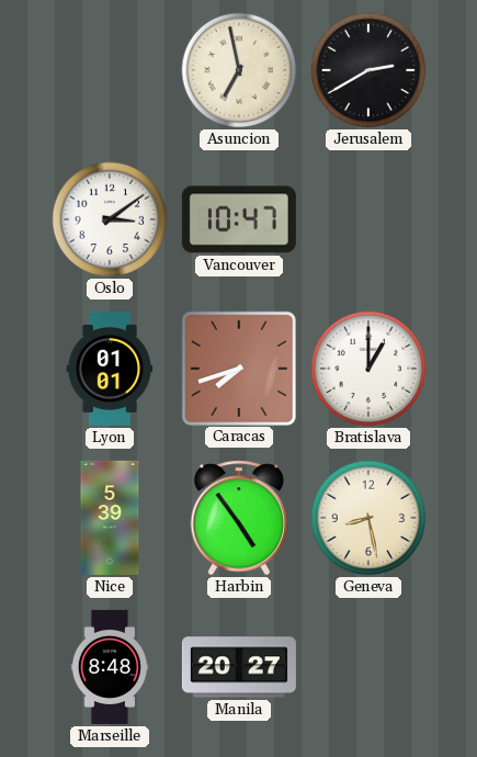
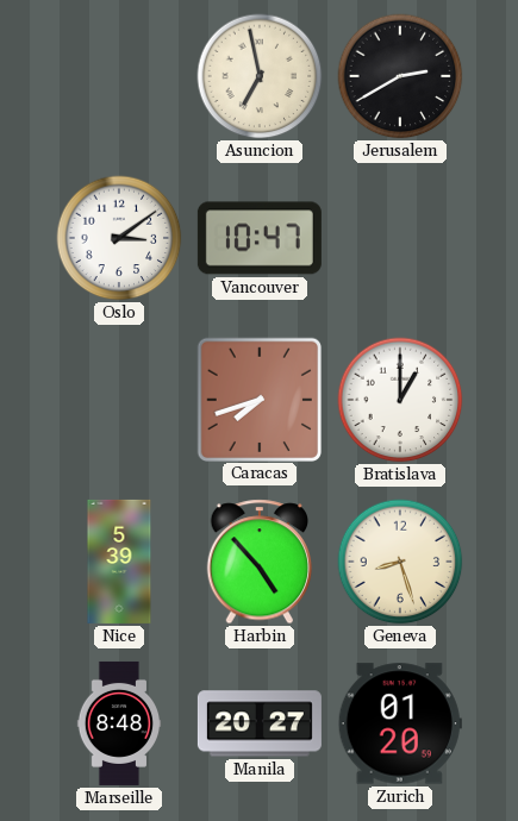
Lyon: 01:01 -> none (110, 369)
Harbin: 4:54 -> 4:53 (260, 562)
Geneva: 8:28 -> 8:27 (400, 562)
Zurich: none -> 01:20 (400, 723)
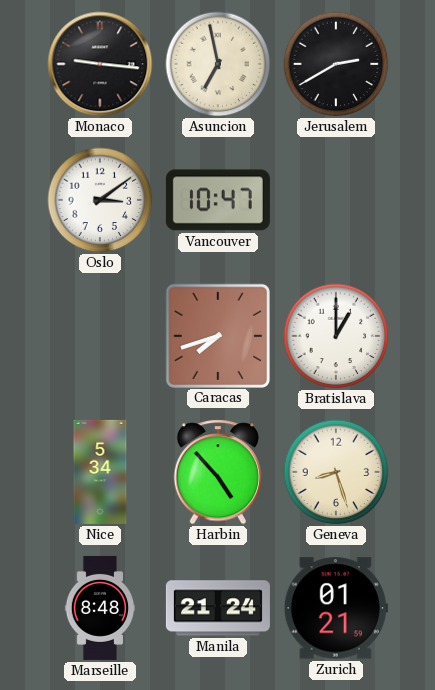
Monaco: none -> 9:16 (100, 64)
Nice: 5:39 -> 5:34 (100, 472)
Manila: 20:27 -> 21:24 (218, 608)
Zurich: 01:20 -> 01:21 (336, 608)
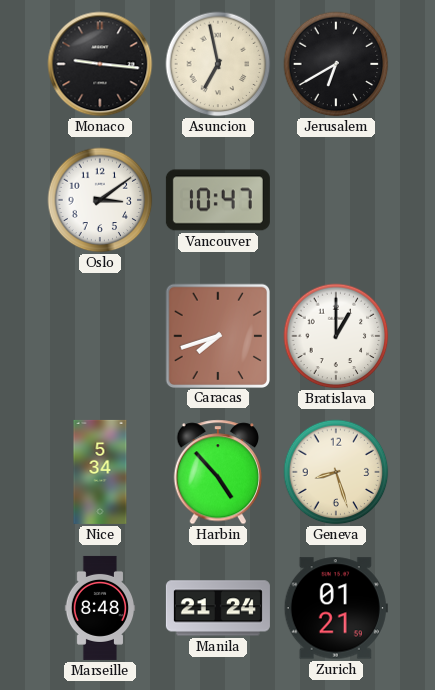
Jerusalem: 2:40 -> 6:40 (336, 64)
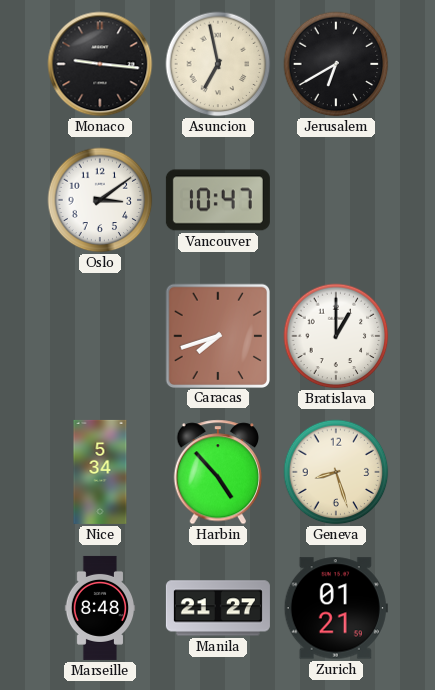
Manila: 21:24 -> 21:27 (218, 608)
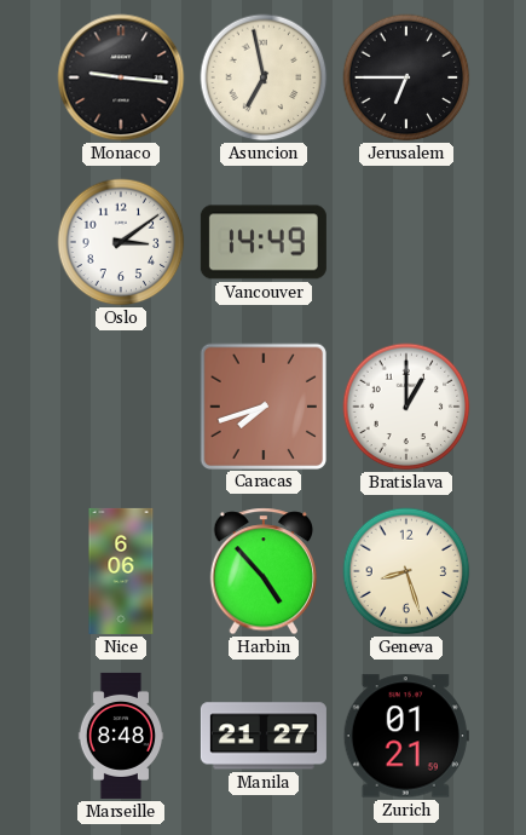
Jerusalem: 6:40 -> 6:45 (406, 77)
Vancouver: 10:47 -> 14:49 (264, 242)
Nice: 5:34 -> 6:06 (121, 571)
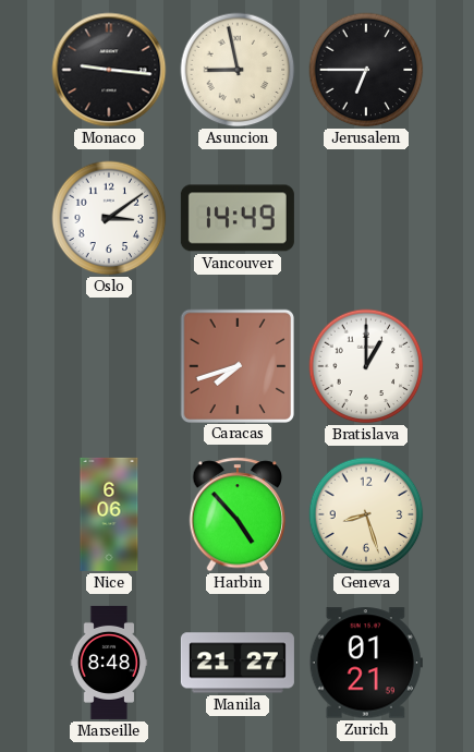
Asuncion: 6:58 -> 8:58 (238, 70)
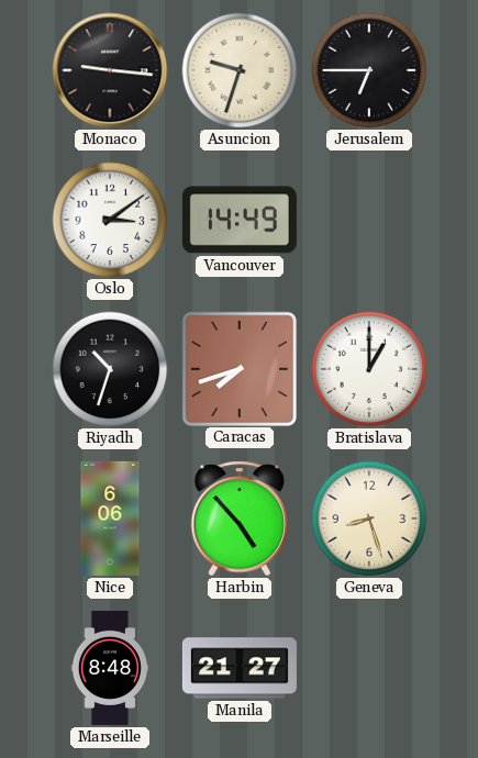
Asuncion: 8:58 -> 9:33 (240, 70)
Riyadh: none -> 10:33 (110, 369)
Zurich: 01:21 -> none (366, 663)
